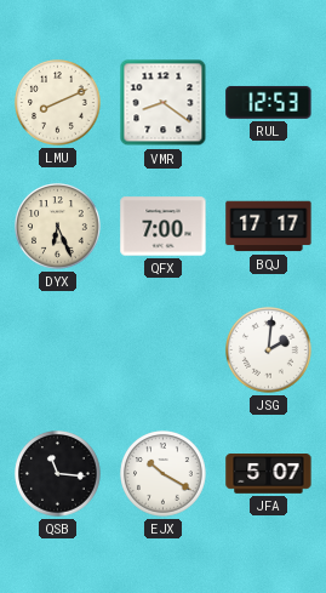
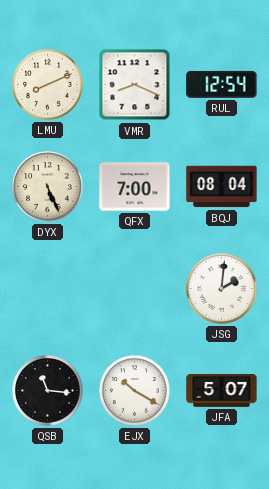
VMR: 8:21 -> 8:19 (135, 85)
RUL: 12:53 -> 12:54 (222, 84)
DYX: 6:26 -> 5:26 (48, 187)
BQJ: 17:17 -> 08:04 (222, 187)
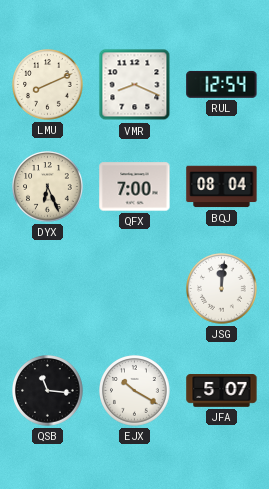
DYX: 5:26 -> 6:26 (48, 187)
JSG: 2:01 -> 12:01 (222, 289)
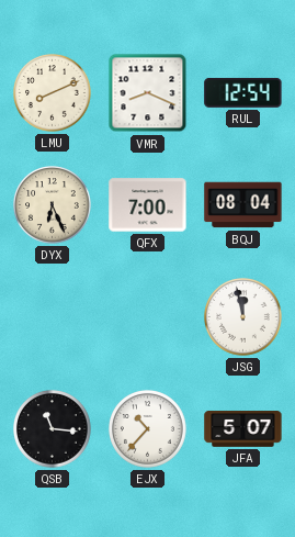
JSG: 12:01 -> 11:58 (243, 317)
EJX: 10:20 -> 10:37 (148, 429)
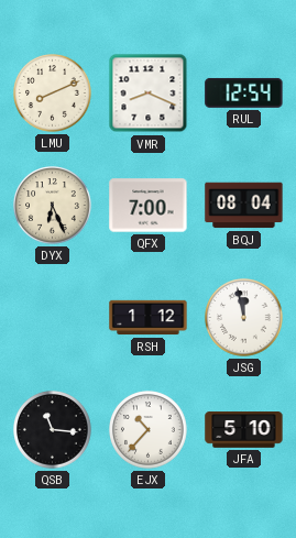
RSH: none -> 1:12 (149, 318)
JFA: 5:07 -> 5:10 (244, 430)
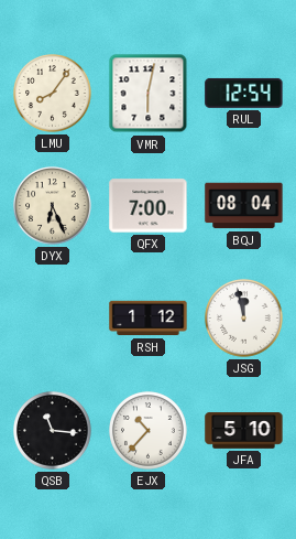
LMU: 8:11 -> 8:06 (53, 94)
VMR: 8:19 -> 6:02 (149, 94)
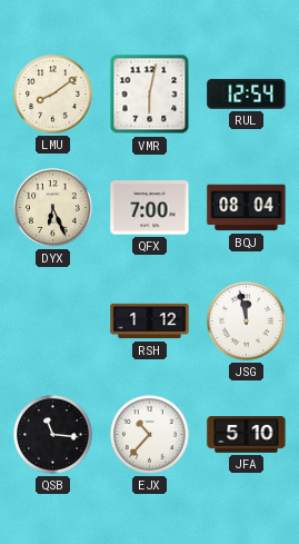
LMU: 8:06 -> 8:09 (53, 95)
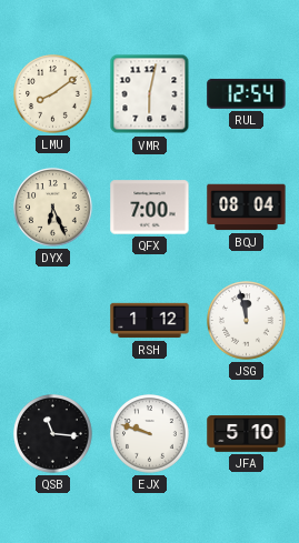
EJX: 10:37 -> 9:48 (150, 434)
